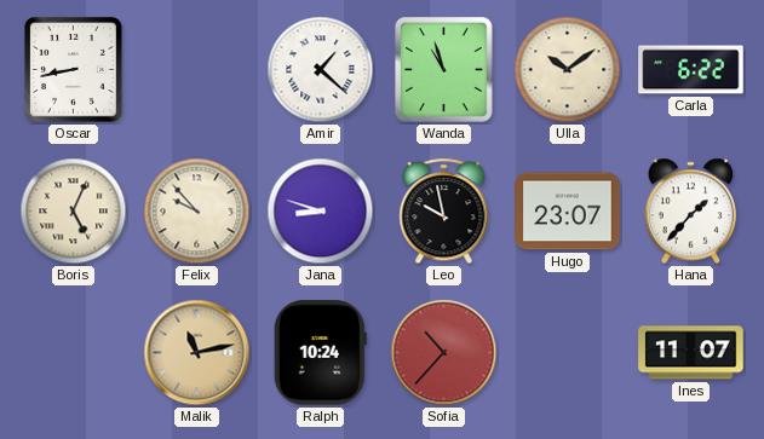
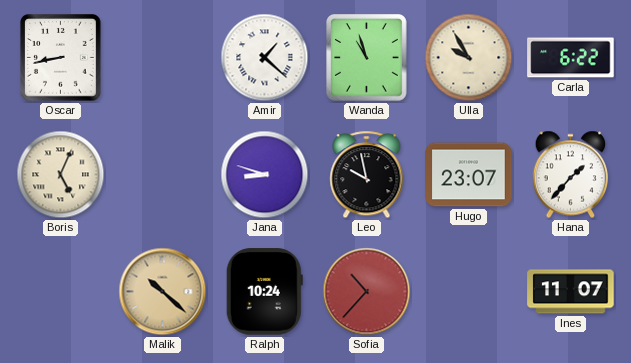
Ulla: 10:09 -> 9:55 (469, 58)
Felix: 9:53 -> none (197, 212)
Malik: 11:13 -> 10:22 (163, 292)
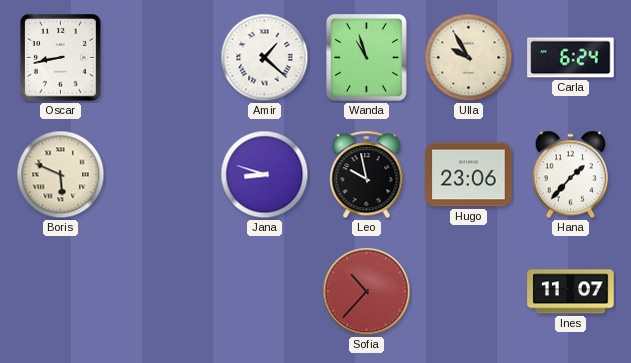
Carla: 6:22 -> 6:24 (571, 58)
Boris: 5:04 -> 5:49 (61, 175)
Hugo: 23:07 -> 23:06 (469, 175)
Malik: 10:22 -> none (163, 292)
Ralph: 10:24 -> none (264, 292)
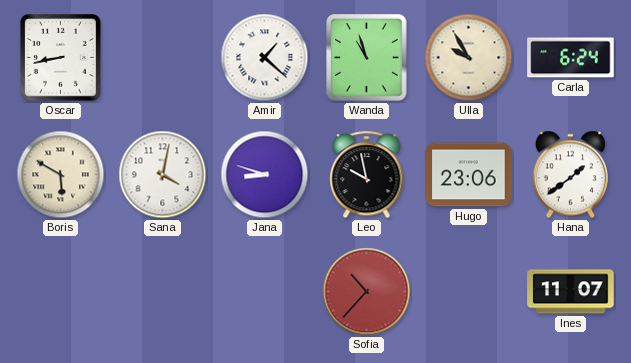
Boris: 5:49 -> 5:50 (61, 175)
Sana: none -> 4:02 (163, 175)
Hana: 1:37 -> 1:39 (571, 175)
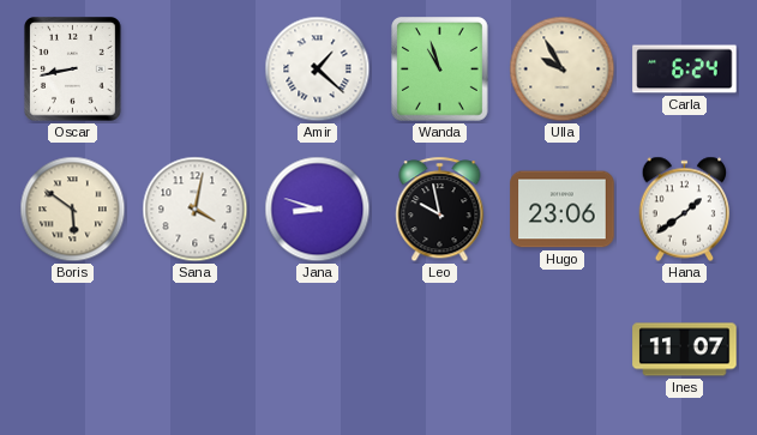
Boris: 5:50 -> 5:51 (73, 210)
Sofia: 10:37 -> none (367, 292)
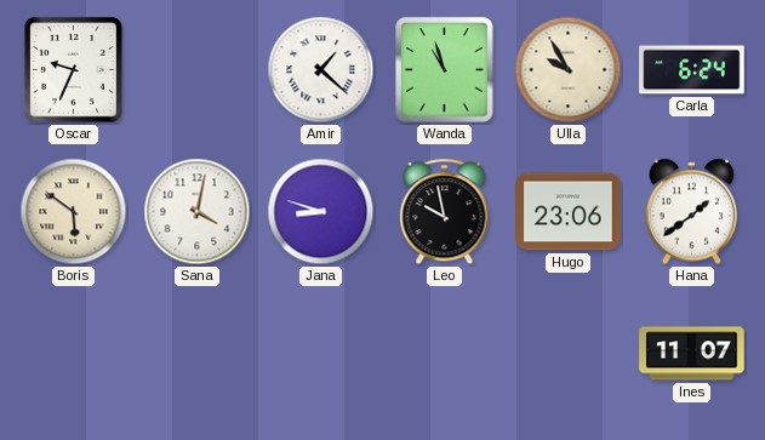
Oscar: 8:43 -> 9:34 (74, 70)
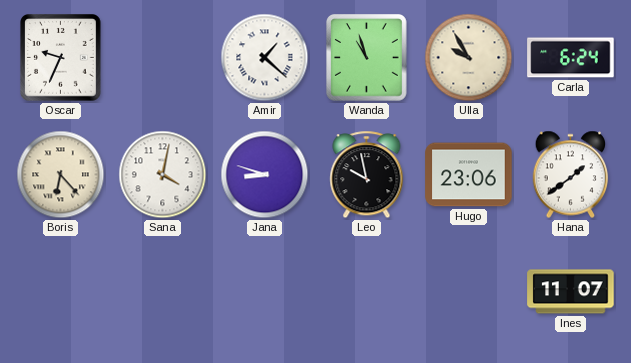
Boris: 5:51 -> 6:23 (61, 175)
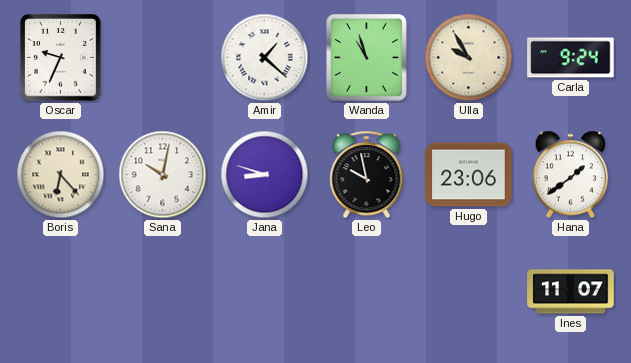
Carla: 6:24 -> 9:24 (571, 58)
Sana: 4:02 -> 10:02 (163, 175)
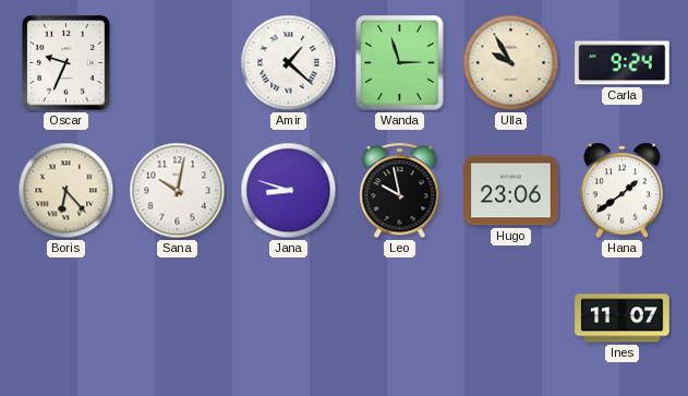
Wanda: 10:57 -> 2:57 (400, 63)
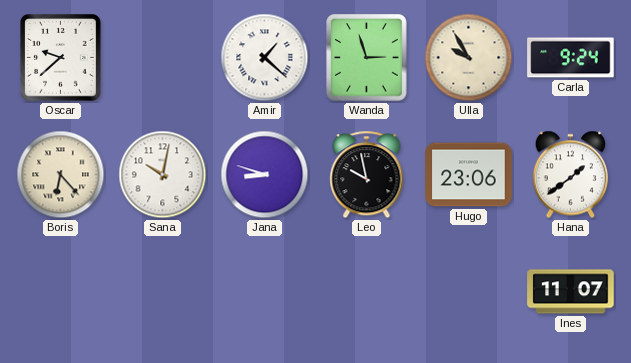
Oscar: 9:34 -> 9:38 (61, 58)
